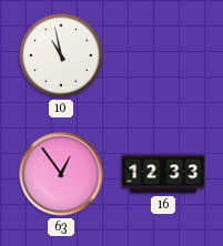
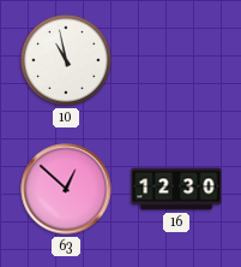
63: 12:54 -> 12:52 (66, 189)
16: 12:33 -> 12:30 (176, 189)
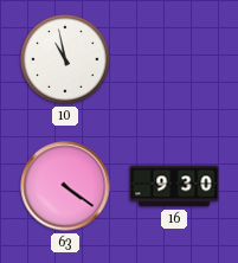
63: 12:52 -> 4:21 (65, 186)
16: 12:30 -> 9:30 (174, 186)
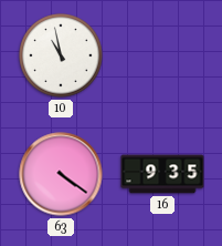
16: 9:30 -> 9:35 (162, 174)
